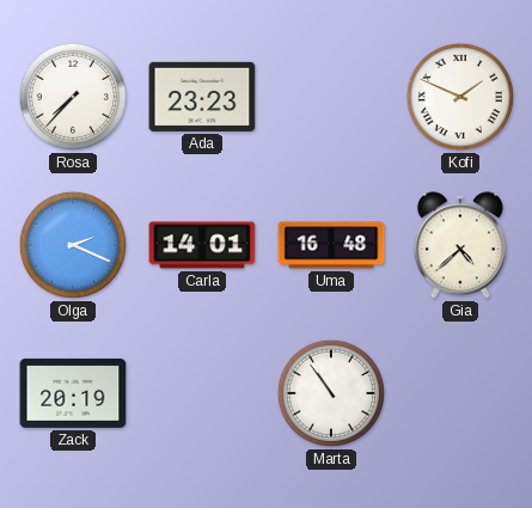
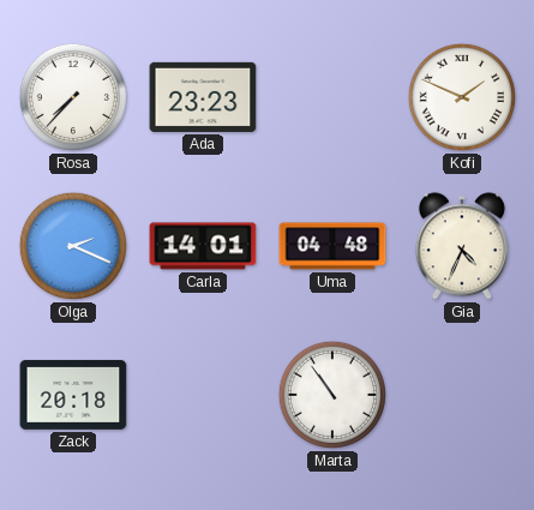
Uma: 16:48 -> 04:48 (332, 246)
Gia: 4:38 -> 4:34 (462, 246)
Zack: 20:19 -> 20:18 (73, 395)
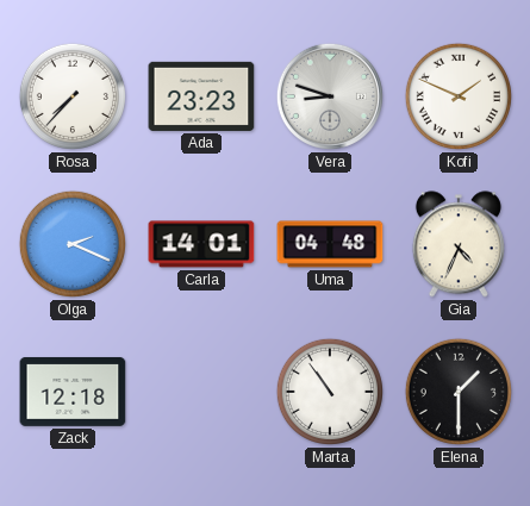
Vera: none -> 8:48 (330, 96)
Zack: 20:18 -> 12:18 (73, 392)
Elena: none -> 1:30 (459, 392)
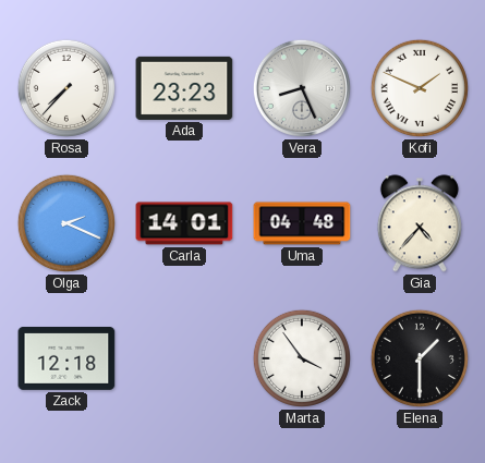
Vera: 8:48 -> 8:26 (302, 88)
Gia: 4:34 -> 4:37 (420, 223)
Marta: 10:54 -> 3:54 (302, 358)
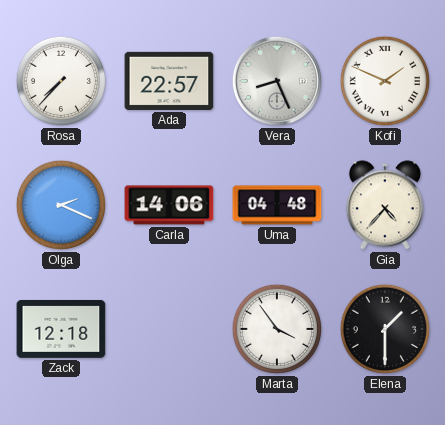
Ada: 23:23 -> 22:57 (169, 81)
Carla: 14:01 -> 14:06 (169, 205)
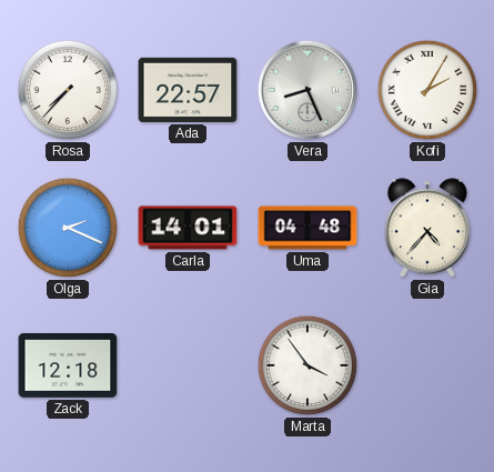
Kofi: 1:49 -> 2:05 (427, 90)
Carla: 14:06 -> 14:01 (188, 228)
Elena: 1:30 -> none (385, 329)
